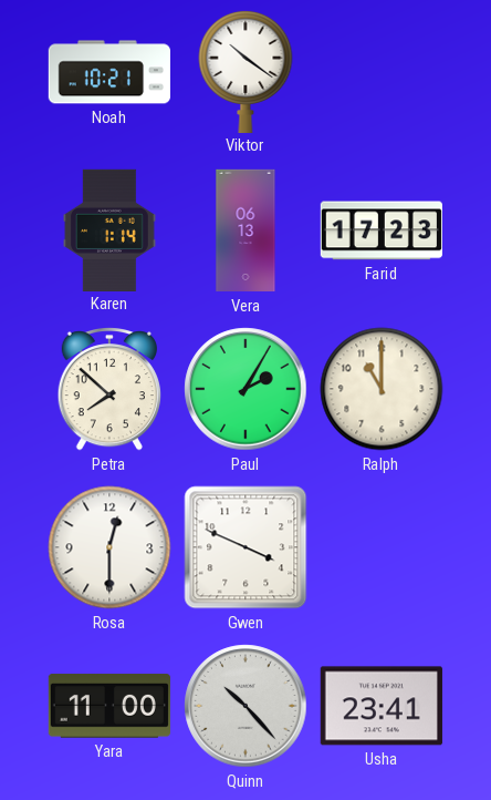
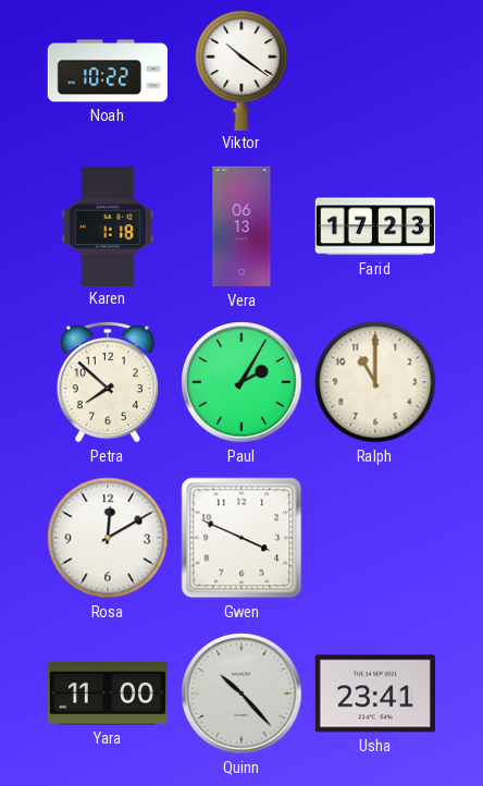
Noah: 10:21 -> 10:22 (107, 71)
Karen: 1:14 -> 1:18 (109, 225)
Rosa: 12:30 -> 12:10 (108, 538)
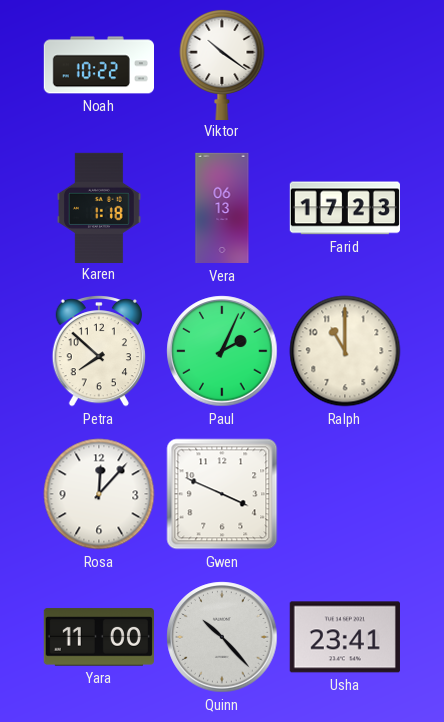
Paul: 2:05 -> 2:04 (222, 351)
Rosa: 12:10 -> 12:07 (99, 494)
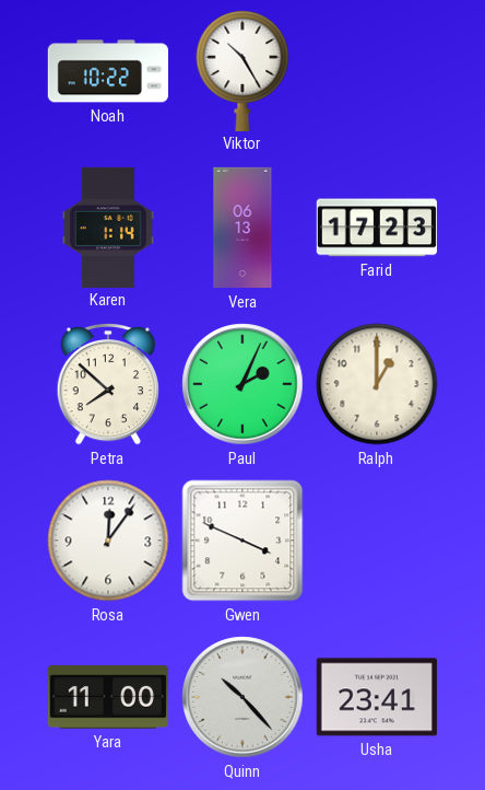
Viktor: 10:21 -> 10:25 (242, 70)
Karen: 1:18 -> 1:14 (109, 226)
Ralph: 11:00 -> 1:00 (377, 384)
Rosa: 12:07 -> 12:06 (108, 541)
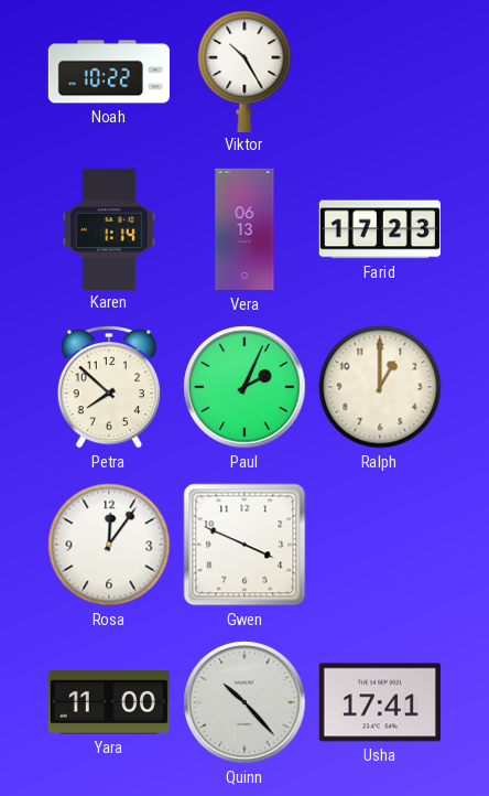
Usha: 23:41 -> 17:41 (380, 702)
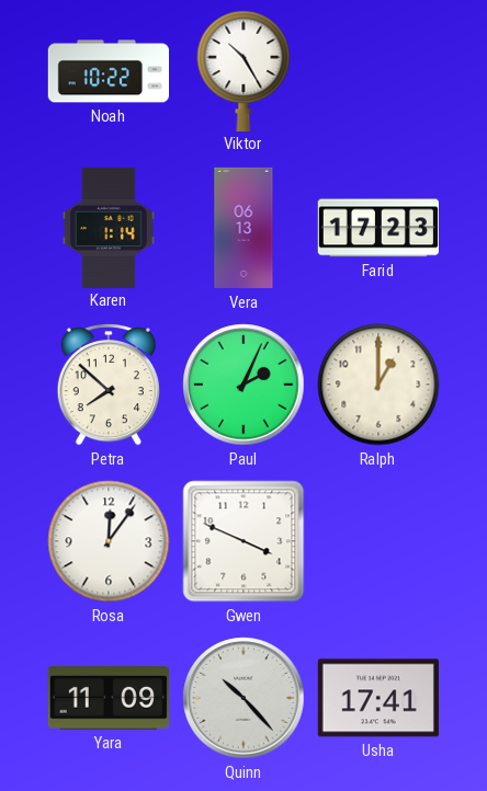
Yara: 11:00 -> 11:09 (109, 698)
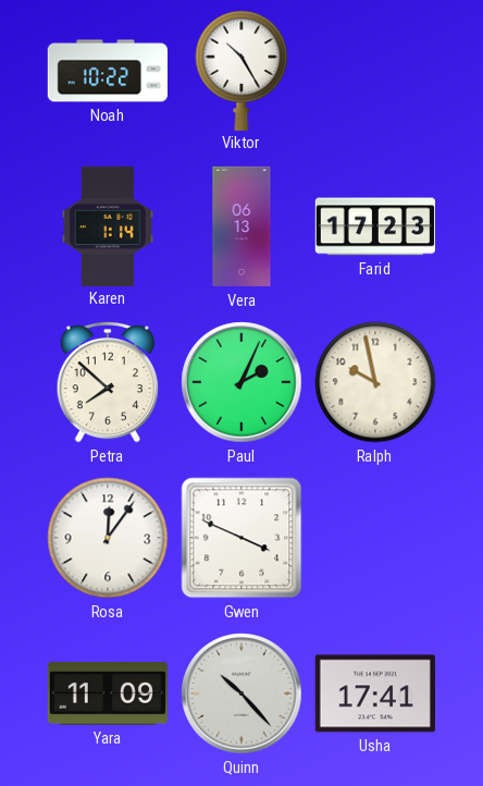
Ralph: 1:00 -> 9:58 (375, 382)
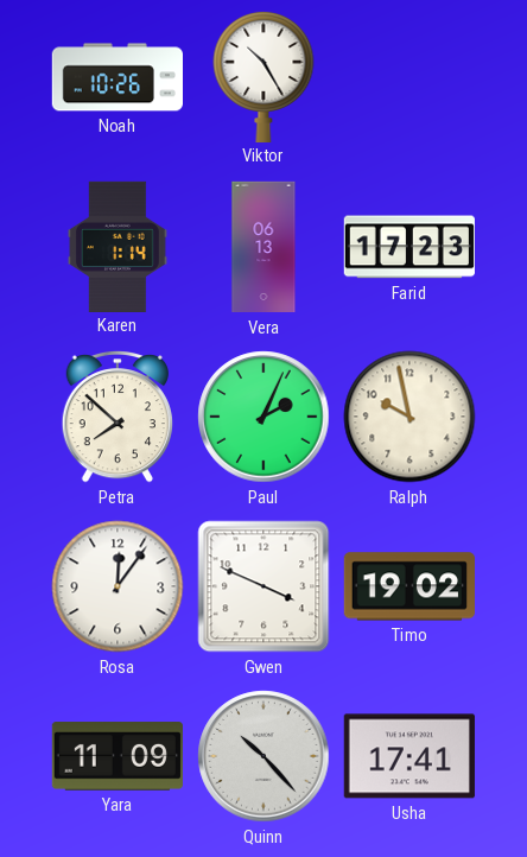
Noah: 10:22 -> 10:26 (116, 77)
Timo: none -> 19:02 (408, 586)
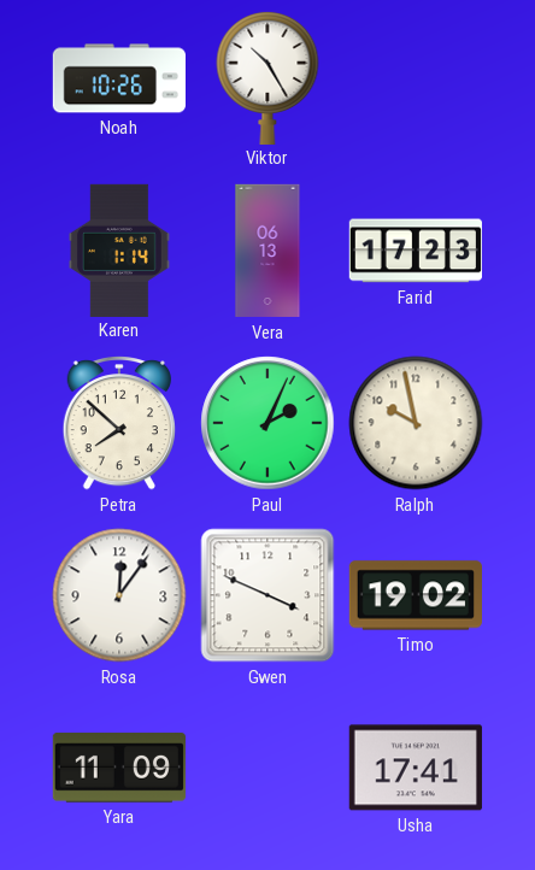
Quinn: 10:23 -> none (263, 756)
